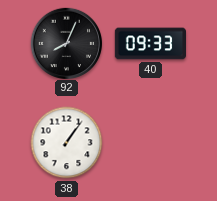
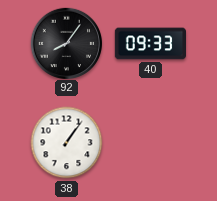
92: 8:04 -> 8:06 (66, 43)
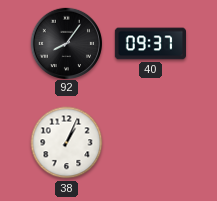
40: 09:33 -> 09:37 (150, 44)
38: 1:06 -> 1:04 (67, 143)
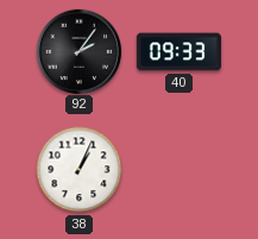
92: 8:06 -> 2:06 (78, 51)
40: 09:37 -> 09:33 (178, 52)
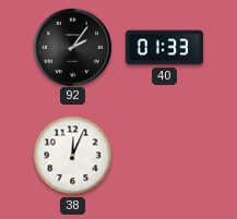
40: 09:33 -> 01:33 (164, 48)
38: 1:04 -> 12:04 (73, 156)
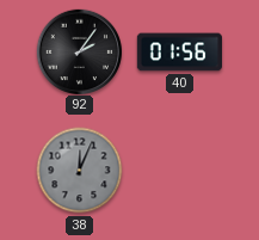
40: 01:33 -> 01:56 (179, 53)
38 dial: white -> grey (80, 171)
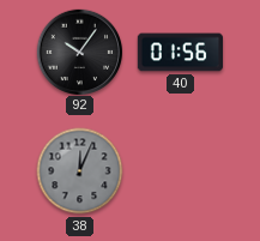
92: 2:06 -> 10:06 (79, 52)
